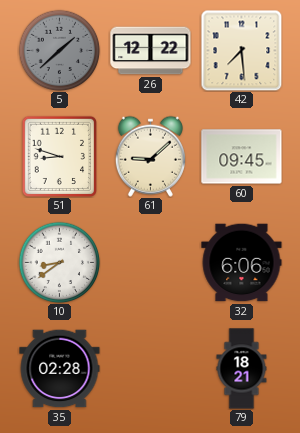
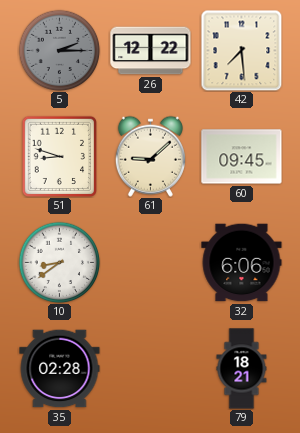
5: 1:38 -> 2:15 (59, 50)
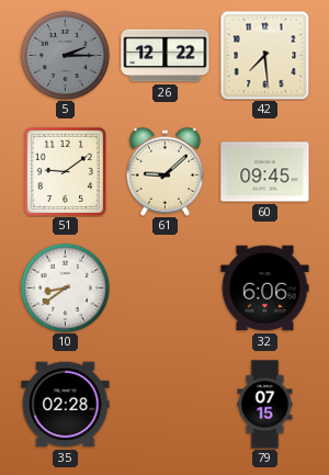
51: 8:48 -> 9:09 (65, 171)
79: 18:21 -> 07:15 (265, 405)
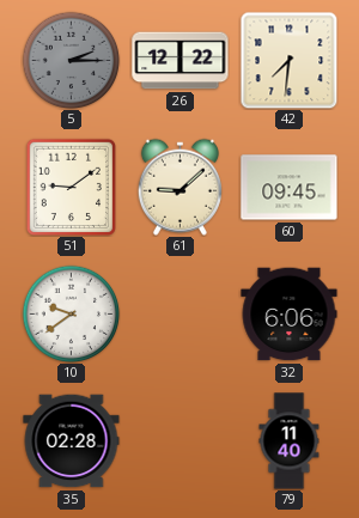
42: 7:29 -> 7:31 (288, 60)
10: 8:39 -> 9:39 (71, 313)
79: 07:15 -> 11:40 (290, 441)
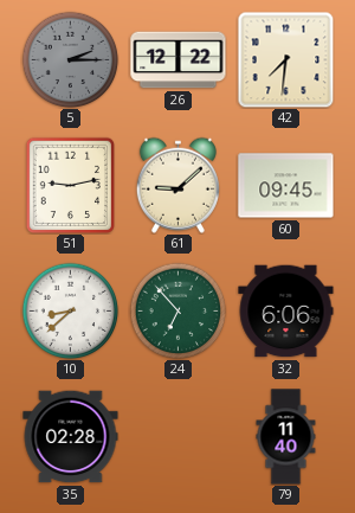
51: 9:09 -> 9:13 (70, 185)
10: 9:39 -> 8:38 (70, 310)
24: none -> 6:53 (177, 310)
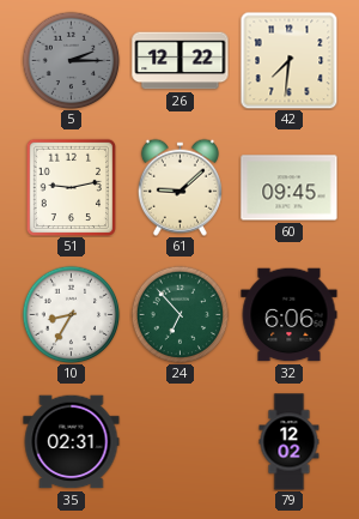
10: 8:38 -> 8:35 (71, 314)
35: 02:28 -> 02:31 (72, 442)
79: 11:40 -> 12:02 (290, 442)
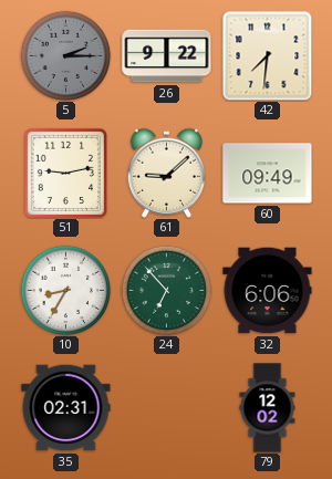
26: 12:22 -> 9:22 (167, 56)
60: 09:45 -> 09:49 (268, 174)
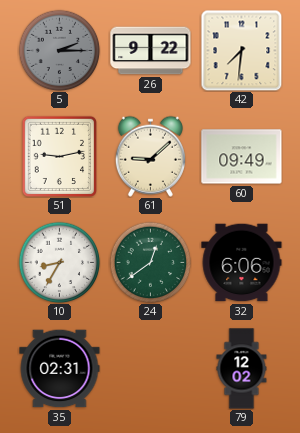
24: 6:53 -> 12:39 (150, 262)
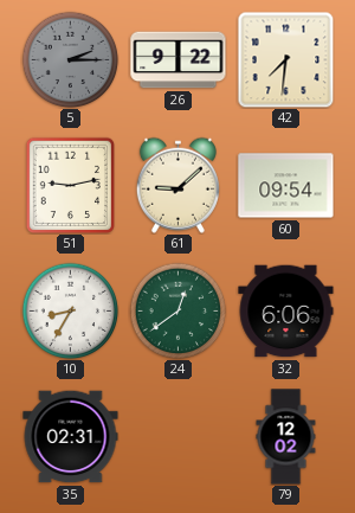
60: 09:49 -> 09:54 (286, 186)
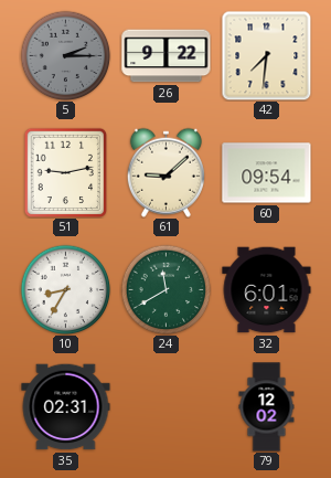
24: 12:39 -> 11:40 (165, 289)
32: 6:06 -> 6:01 (267, 290)
